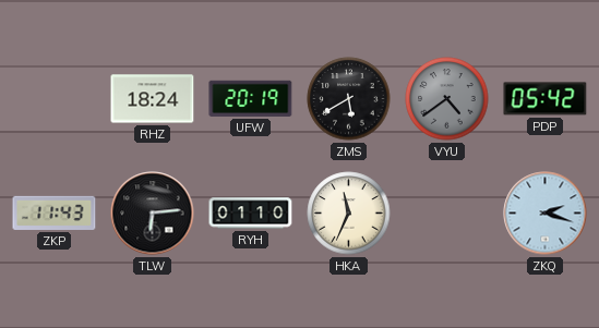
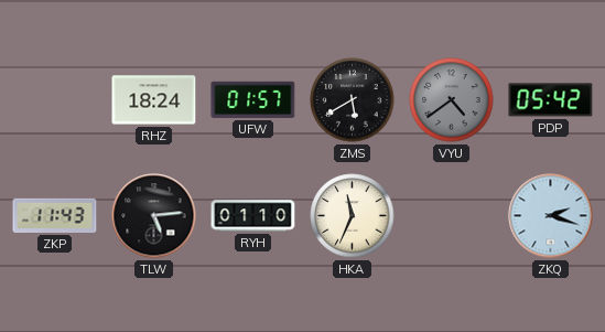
UFW: 20:19 -> 01:57 (253, 99)
TLW: 6:14 -> 5:14 (154, 216)
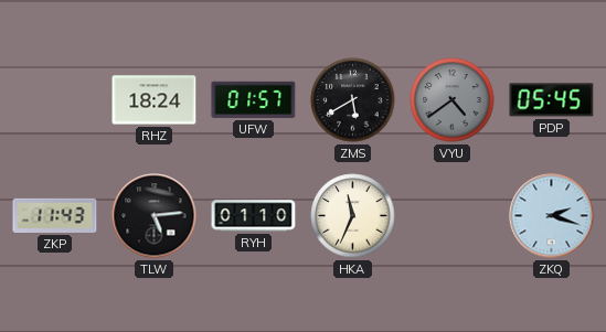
PDP: 05:42 -> 05:45 (552, 100)
